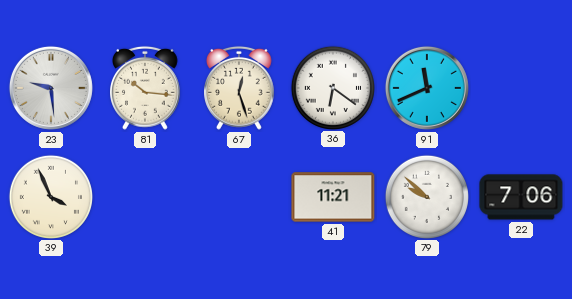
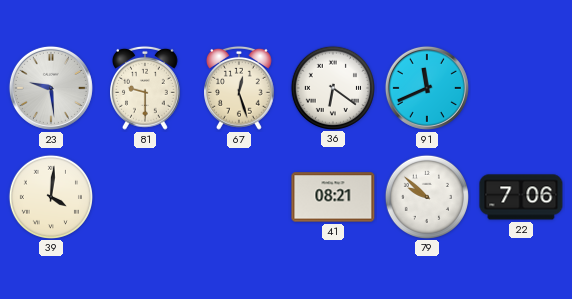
81: 10:16 -> 9:30 (146, 88)
39: 3:56 -> 4:01 (50, 196)
41: 11:21 -> 08:21 (333, 197)
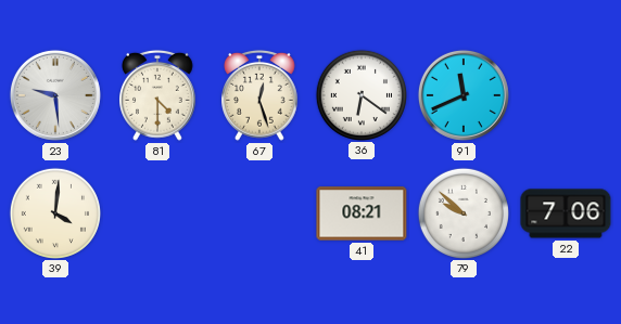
81: 9:30 -> 4:30 (159, 95)
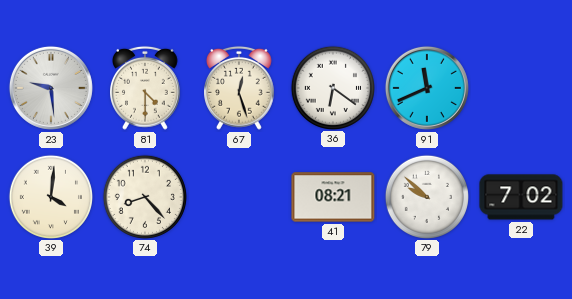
74: none -> 8:23 (144, 196)
22: 7:06 -> 7:02 (521, 197)
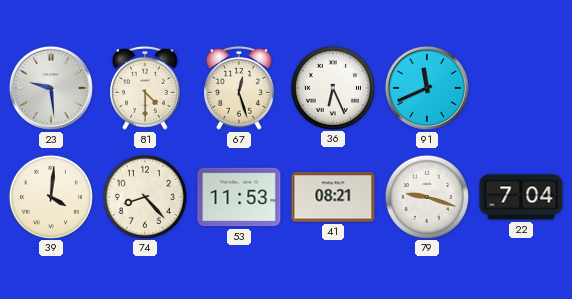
36: 6:21 -> 6:26 (332, 87)
53: none -> 11:53 (239, 197)
79: 9:52 -> 9:18 (426, 196)
22: 7:02 -> 7:04 (521, 197)
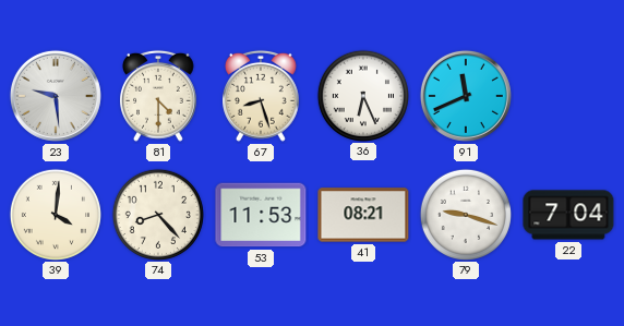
67: 12:27 -> 8:27 (262, 96)
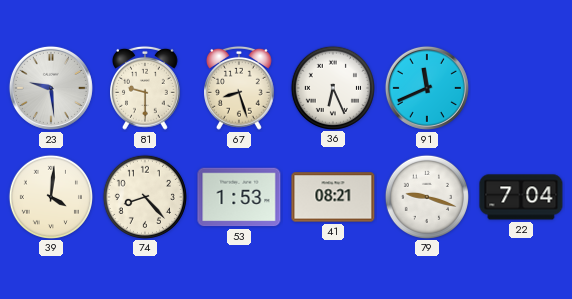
81: 4:30 -> 9:30 (146, 88)
53: 11:53 -> 1:53 (239, 197)
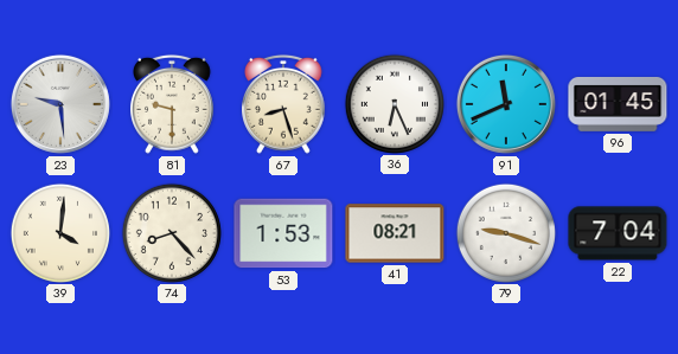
96: none -> 01:45 (618, 104)
